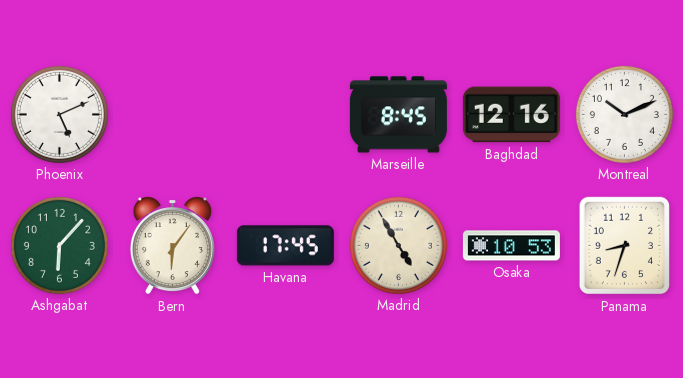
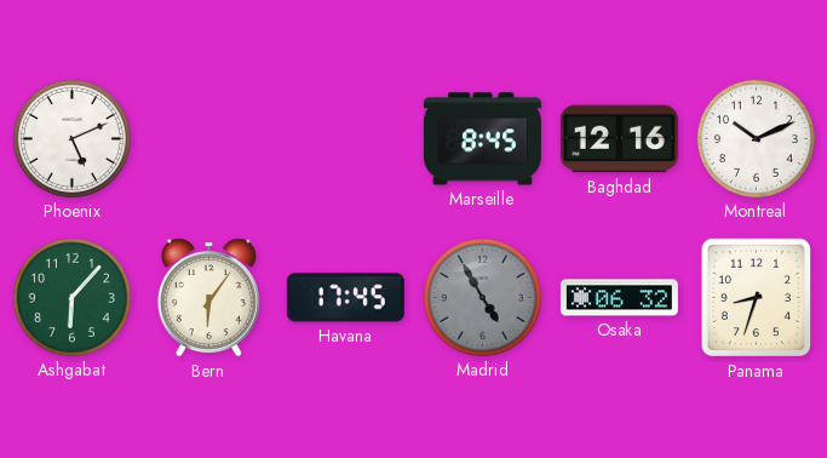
Madrid dial: cream -> grey (482, 297)
Osaka: 10:53 -> 06:32 (619, 298)
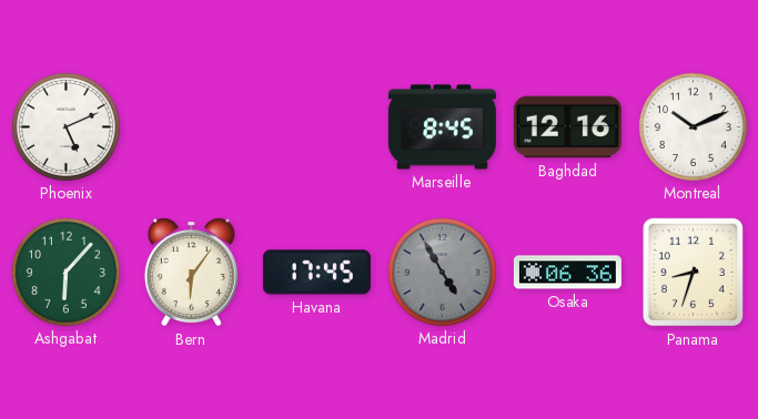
Osaka: 06:32 -> 06:36 (567, 273)
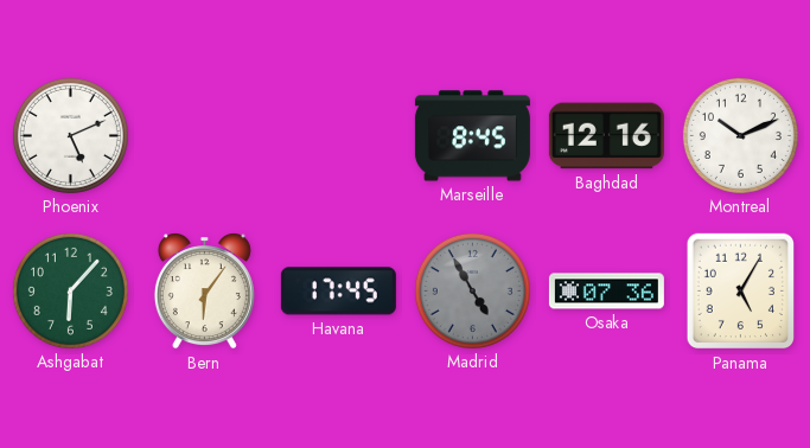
Osaka: 06:36 -> 07:36 (606, 292)
Panama: 8:33 -> 5:05 (741, 292)
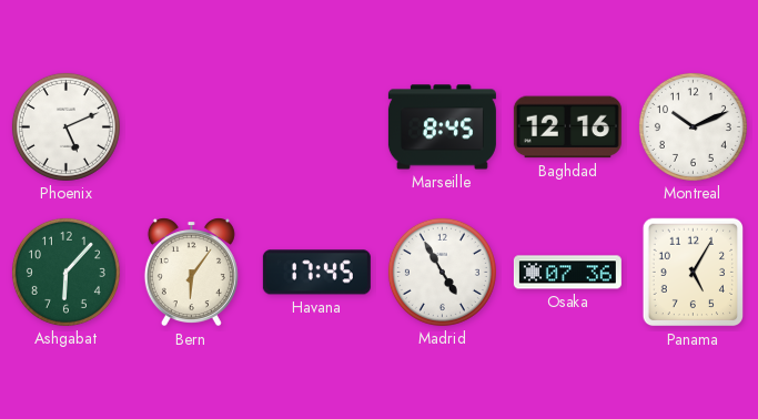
Madrid dial: grey -> white (442, 272)
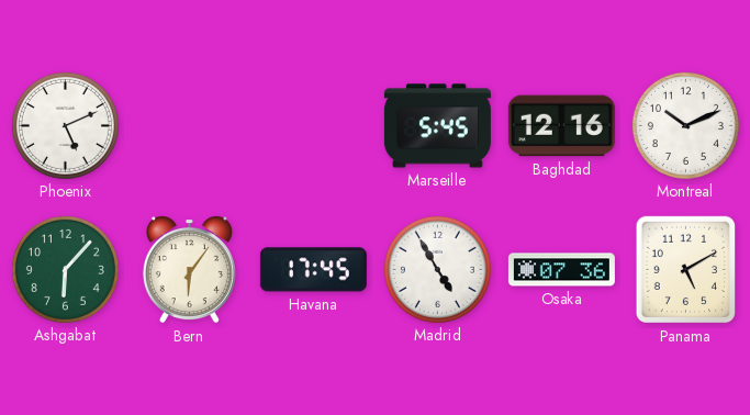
Marseille: 8:45 -> 5:45 (437, 126)
Panama: 5:05 -> 5:10 (686, 270)
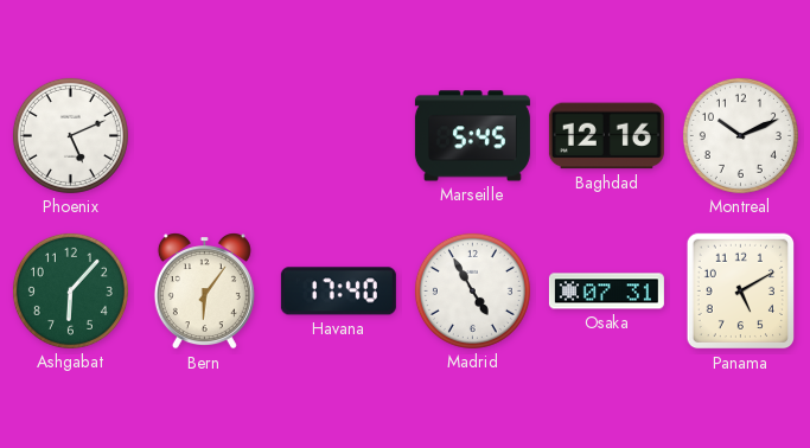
Havana: 17:45 -> 17:40 (338, 292)
Osaka: 07:36 -> 07:31 (606, 292)
